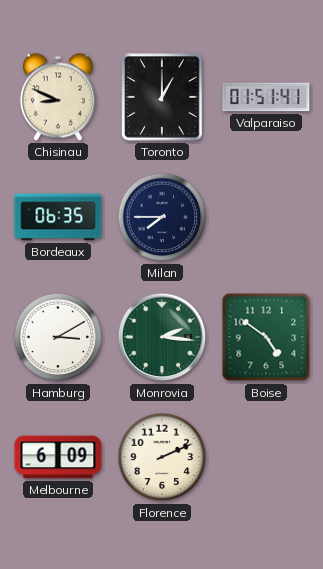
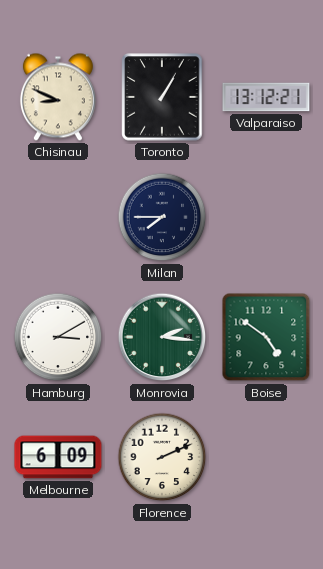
Toronto: 1:00 -> 1:05 (162, 97)
Valparaiso: 01:51 -> 13:12 (266, 97)
Bordeaux: 06:35 -> none (58, 217)
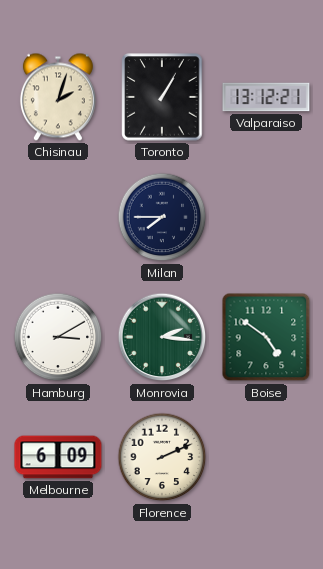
Chisinau: 8:49 -> 2:03 (58, 97)
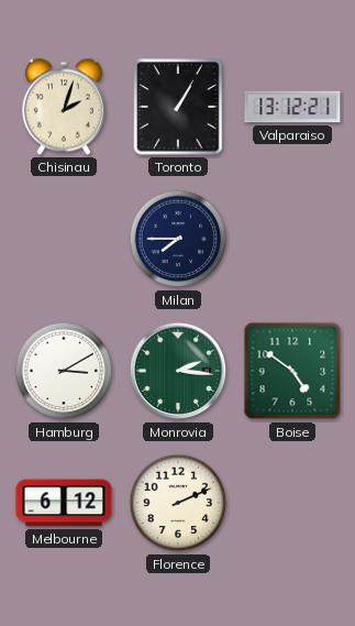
Melbourne: 6:09 -> 6:12 (64, 503)
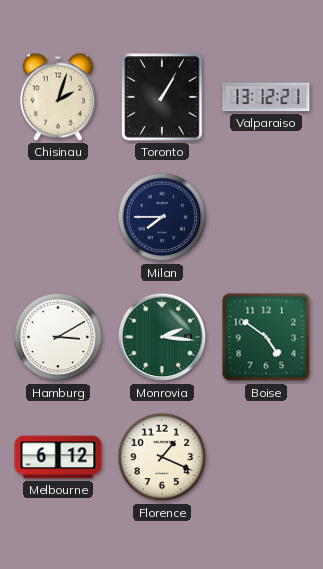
Florence: 2:11 -> 1:19 (162, 457)
